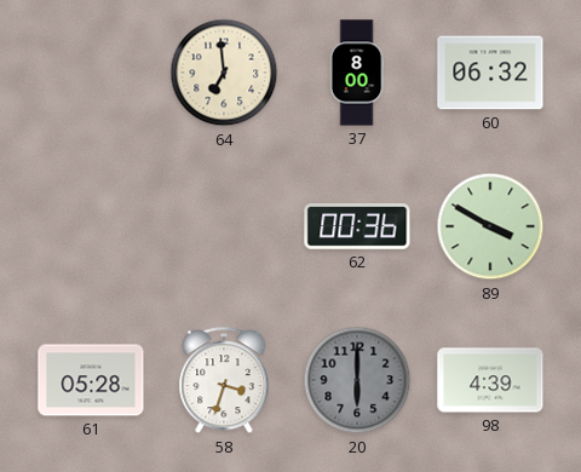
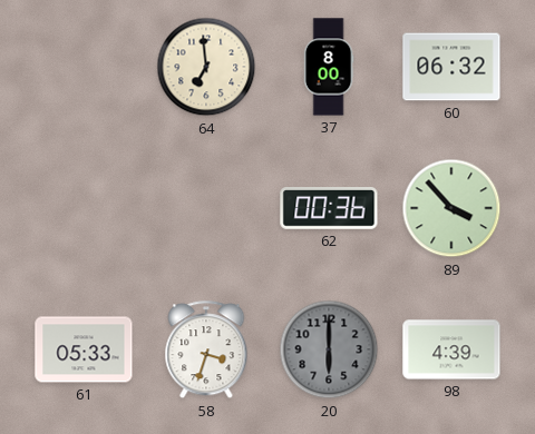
89: 3:50 -> 3:53 (451, 208)
61: 05:28 -> 05:33 (84, 349)
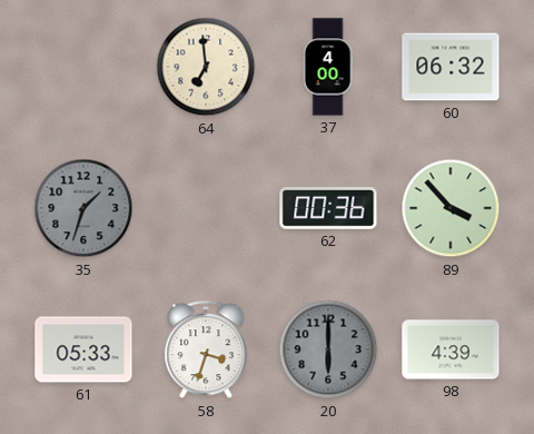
37: 8:00 -> 4:00 (328, 67)
35: none -> 1:33 (83, 208)
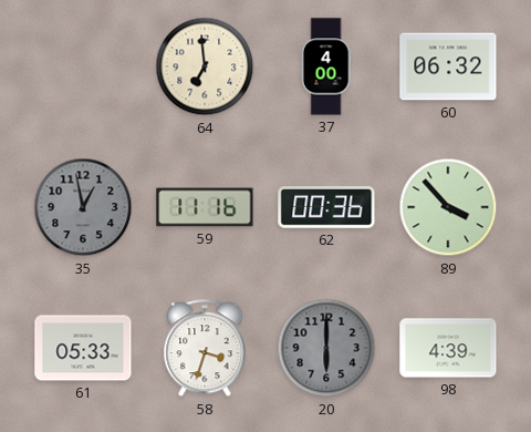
35: 1:33 -> 12:58 (83, 207)
59: none -> 11:16 (205, 207)
